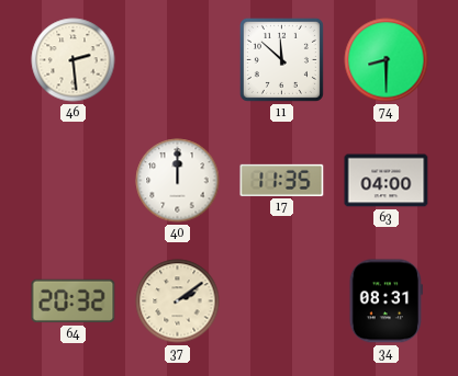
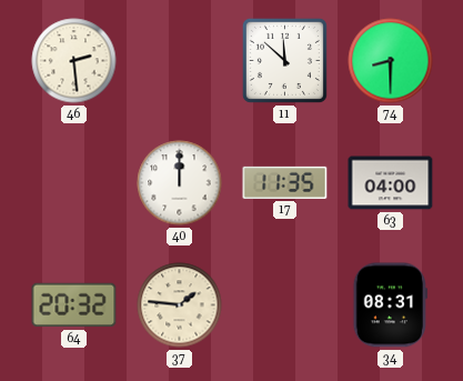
37: 2:09 -> 1:46 (180, 305)
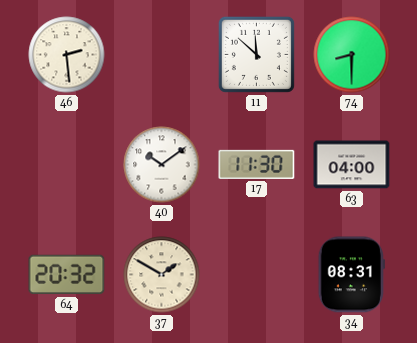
40: 12:00 -> 10:09 (162, 165)
17: 11:35 -> 11:30 (257, 164)
37: 1:46 -> 1:50 (162, 275)
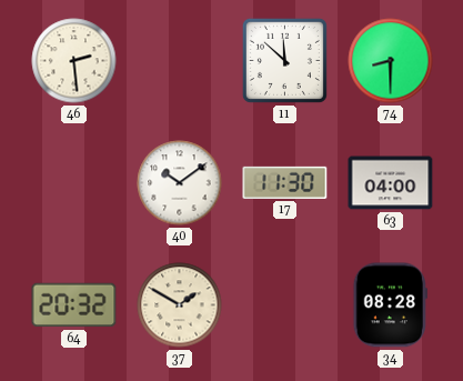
34: 08:31 -> 08:28 (390, 305)
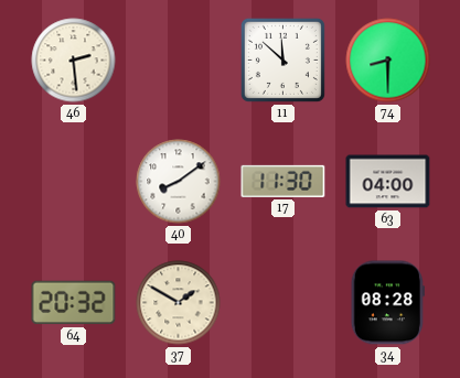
40: 10:09 -> 8:09 (179, 182)
